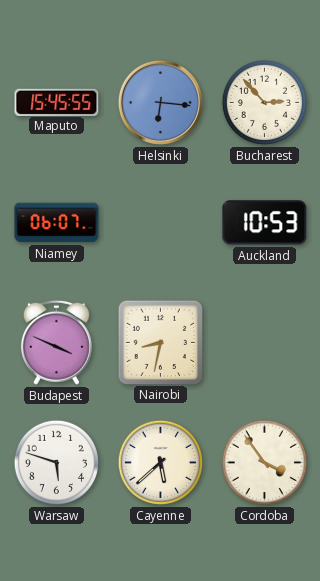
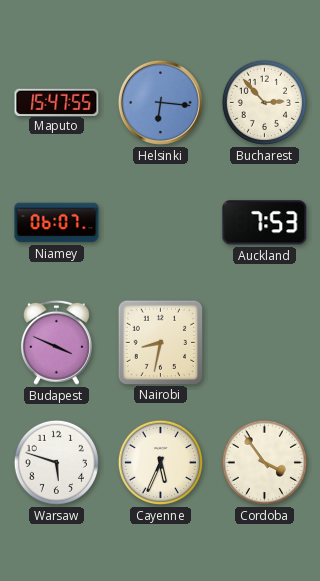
Maputo: 15:45 -> 15:47 (57, 102)
Auckland: 10:53 -> 7:53 (265, 223)
Cayenne: 5:38 -> 5:34 (160, 462)
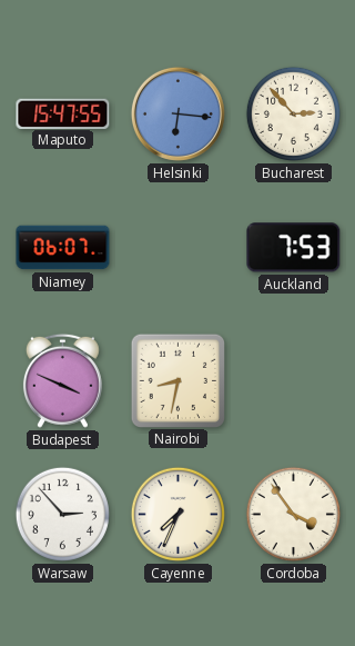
Warsaw: 5:48 -> 2:53 (62, 514)
Cayenne: 5:34 -> 7:34 (177, 514)
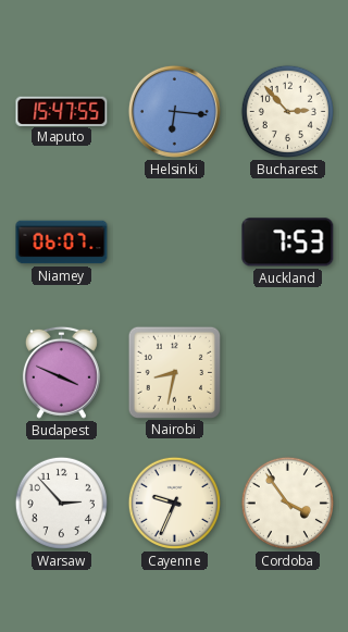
Cayenne: 7:34 -> 9:34 (174, 503)
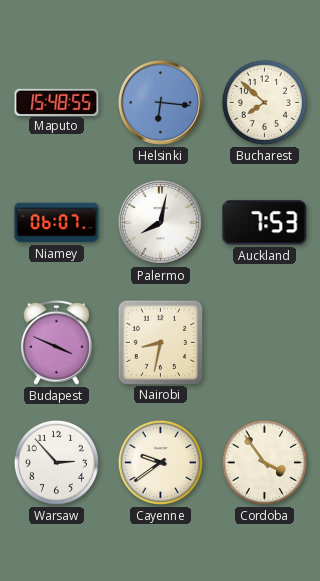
Maputo: 15:47 -> 15:48 (57, 102)
Bucharest: 2:53 -> 7:52 (264, 102)
Palermo: none -> 8:02 (160, 222)
Cayenne: 9:34 -> 9:39 (160, 462)
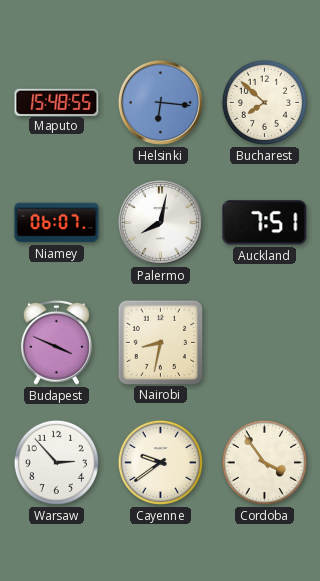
Auckland: 7:53 -> 7:51 (265, 223)
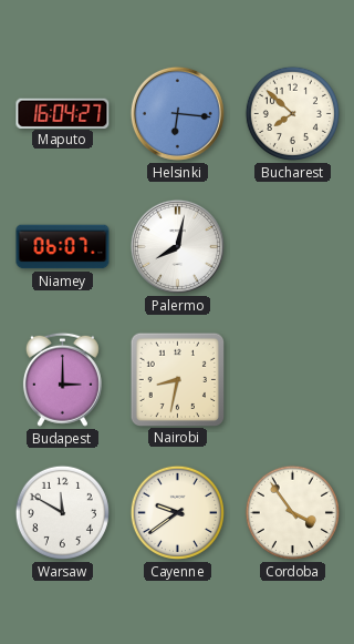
Maputo: 15:48 -> 16:04 (63, 113)
Auckland: 7:51 -> none (265, 223)
Budapest: 3:49 -> 3:00 (62, 379)
Warsaw: 2:53 -> 11:50 (62, 512)
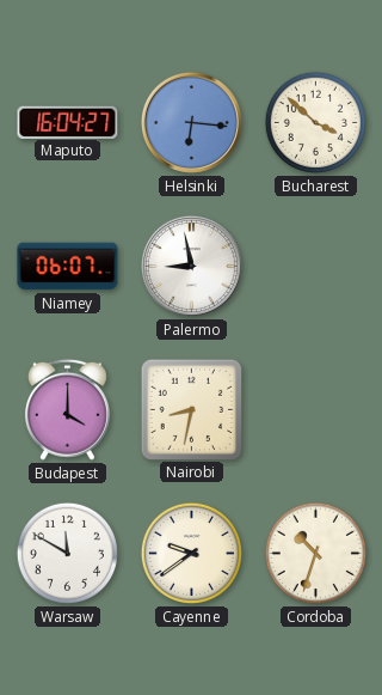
Bucharest: 7:52 -> 3:52 (315, 122)
Palermo: 8:02 -> 8:58 (191, 266)
Budapest: 3:00 -> 4:00 (67, 409)
Cordoba: 3:54 -> 10:33 (315, 553)
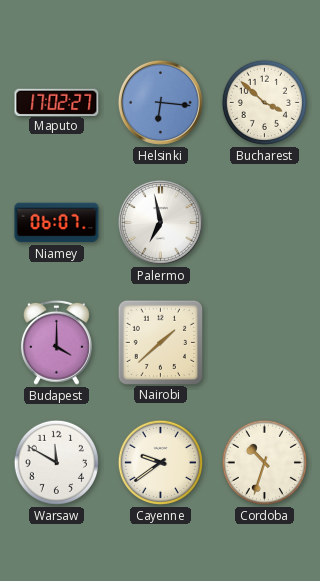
Maputo: 16:04 -> 17:02 (57, 102)
Palermo: 8:58 -> 6:58 (160, 222)
Nairobi: 8:32 -> 1:38 (160, 342)
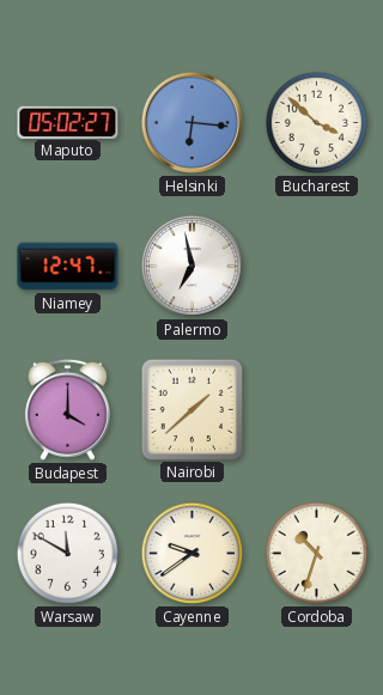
Maputo: 17:02 -> 05:02 (68, 122)
Niamey: 06:07 -> 12:47 (68, 267)
